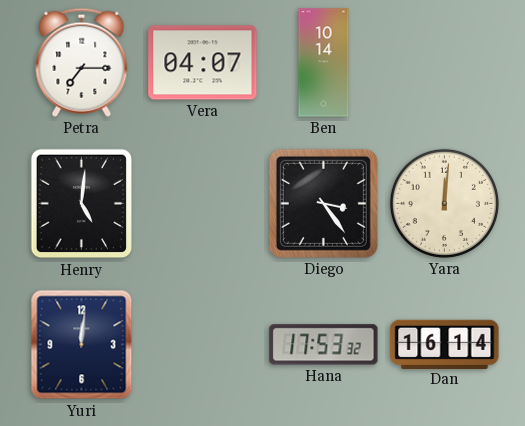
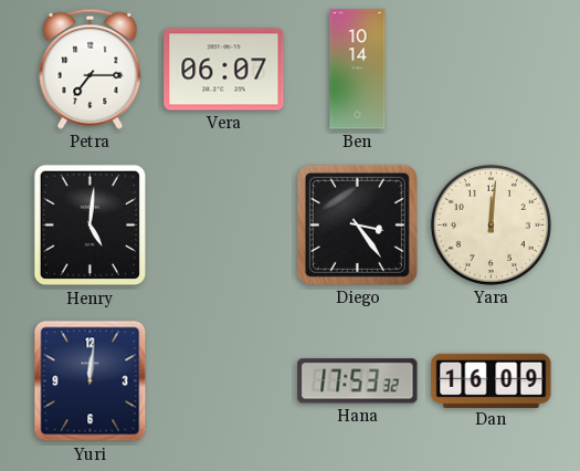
Vera: 04:07 -> 06:07 (224, 70)
Dan: 16:14 -> 16:09 (492, 380)
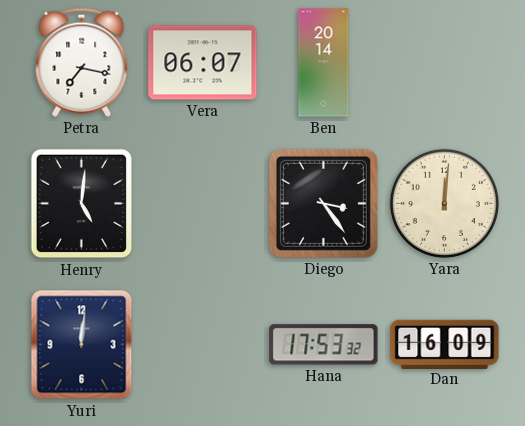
Petra: 7:15 -> 7:17 (82, 62)
Ben: 10:14 -> 20:14 (324, 63)
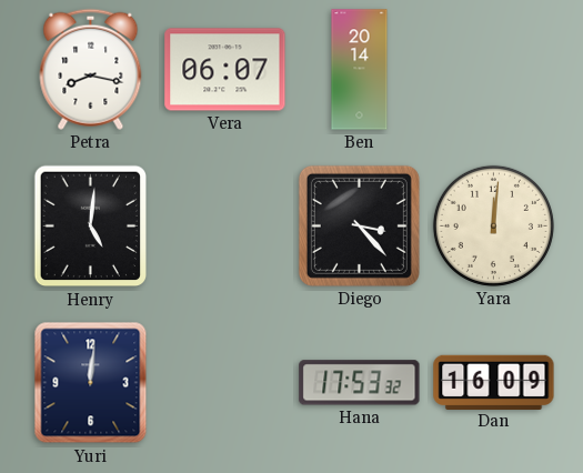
Petra: 7:17 -> 8:17 (91, 69)
Diego: 3:24 -> 3:23 (359, 225)
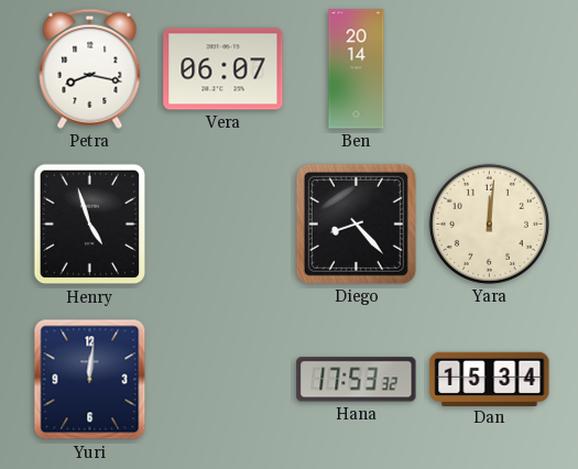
Henry: 5:01 -> 4:57 (89, 225)
Diego: 3:23 -> 8:23 (356, 223)
Dan: 16:09 -> 15:34 (490, 379)
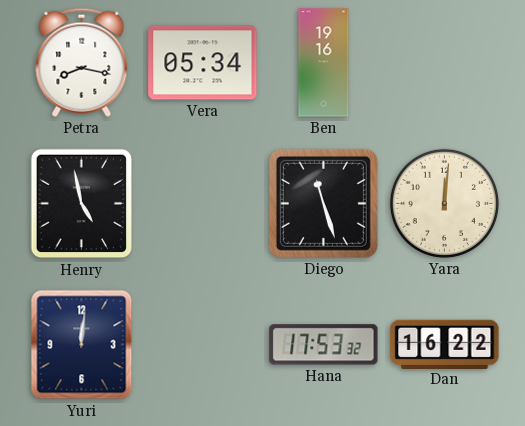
Vera: 06:07 -> 05:34 (203, 63)
Ben: 20:14 -> 19:16 (324, 63)
Henry: 4:57 -> 4:58 (81, 204)
Diego: 8:23 -> 11:27 (323, 203)
Dan: 15:34 -> 16:22 (445, 344)
